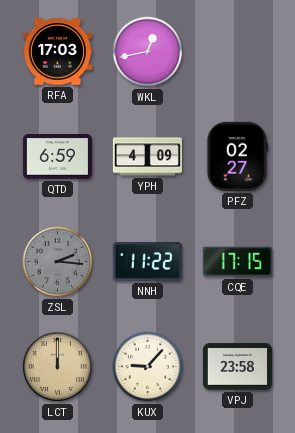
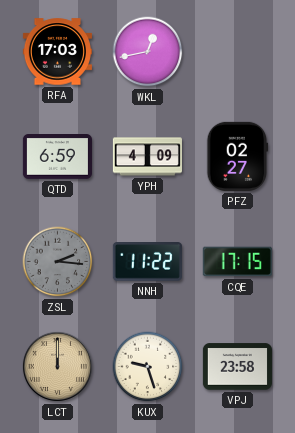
KUX: 9:07 -> 9:27 (148, 367)
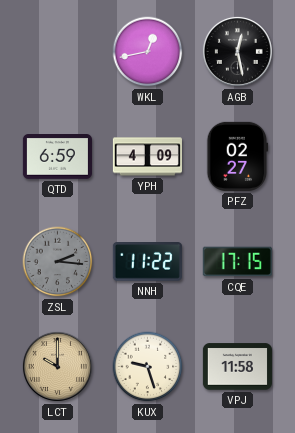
RFA: 17:03 -> none (57, 52)
AGB: none -> 12:28 (237, 51)
LCT: 12:00 -> 10:00 (57, 366)
VPJ: 23:58 -> 11:58 (237, 367)
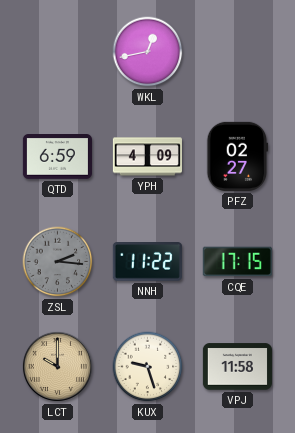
AGB: 12:28 -> none (237, 51)
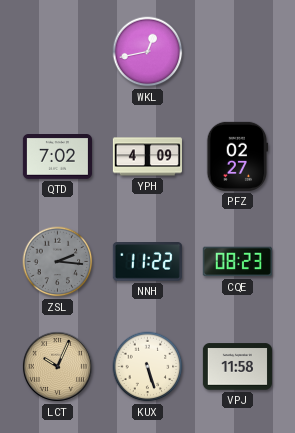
QTD: 6:59 -> 7:02 (57, 157)
CQE: 17:15 -> 08:23 (237, 262)
LCT: 10:00 -> 10:04 (57, 366)
KUX: 9:27 -> 5:27 (148, 367)
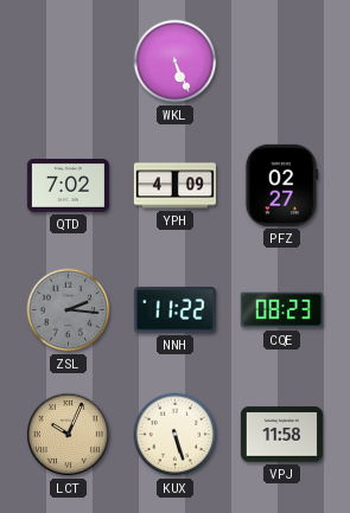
WKL: 12:43 -> 5:26 (176, 62)
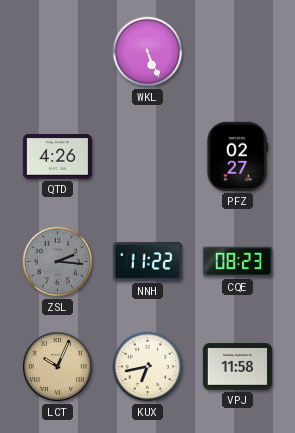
QTD: 7:02 -> 4:26 (57, 157)
YPH: 4:09 -> none (174, 186)
KUX: 5:27 -> 6:43 (148, 367)
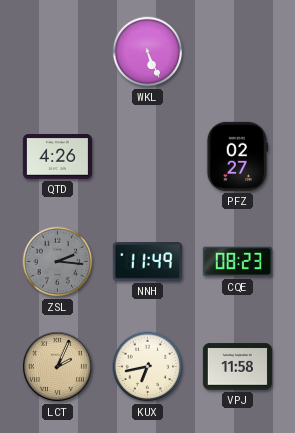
NNH: 11:22 -> 11:49 (147, 262)
LCT: 10:04 -> 2:04 (57, 366)
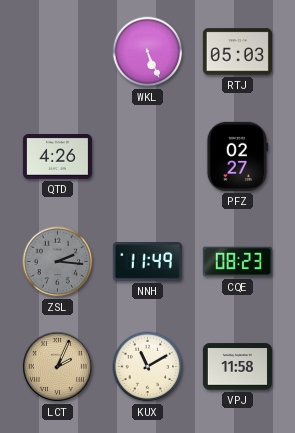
RTJ: none -> 05:03 (237, 52)
KUX: 6:43 -> 11:10 (148, 367)
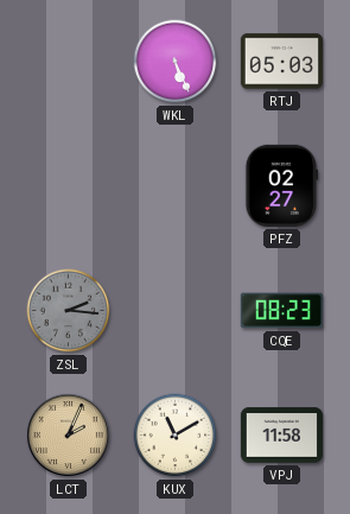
QTD: 4:26 -> none (57, 157)
NNH: 11:49 -> none (147, 262)
